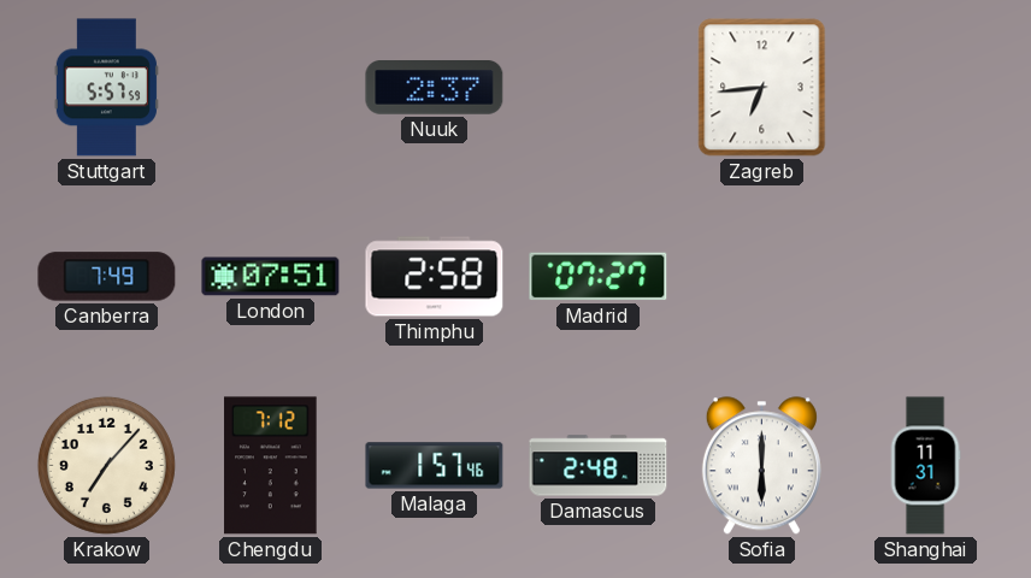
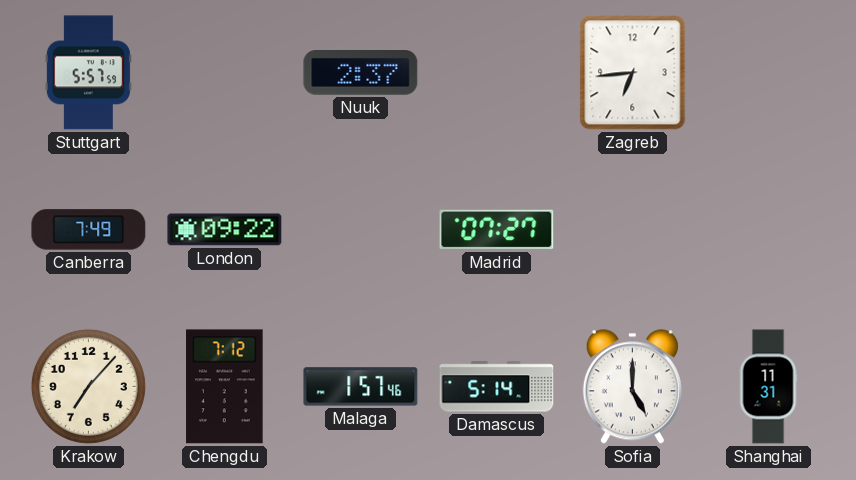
London: 07:51 -> 09:22 (225, 230)
Thimphu: 2:58 -> none (435, 277)
Damascus: 2:48 -> 5:14 (497, 387)
Sofia: 6:00 -> 5:00 (632, 387)
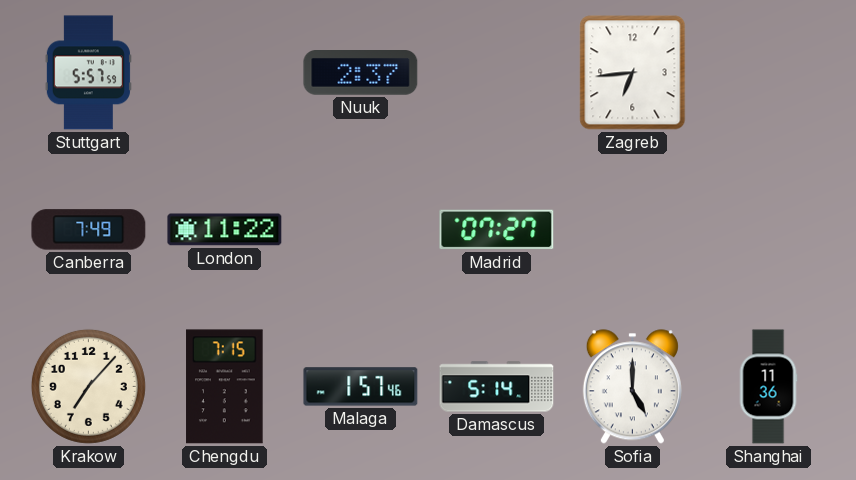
London: 09:22 -> 11:22 (225, 230)
Chengdu: 7:12 -> 7:15 (225, 387)
Shanghai: 11:31 -> 11:36 (768, 387)
